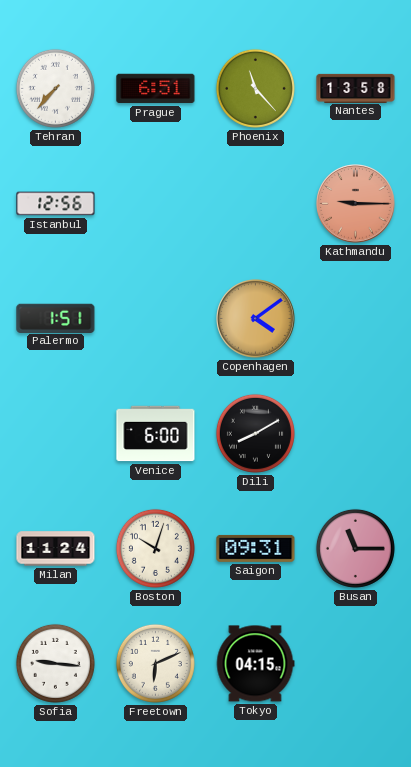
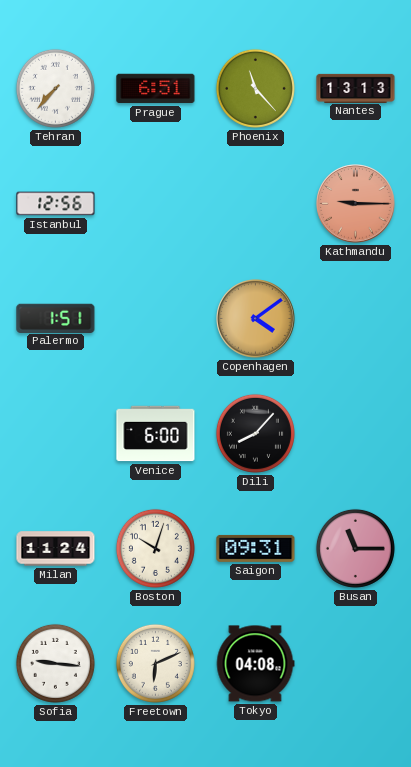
Nantes: 13:58 -> 13:13 (356, 88)
Dili: 8:10 -> 8:07 (255, 433)
Tokyo: 04:15 -> 04:08 (255, 664)
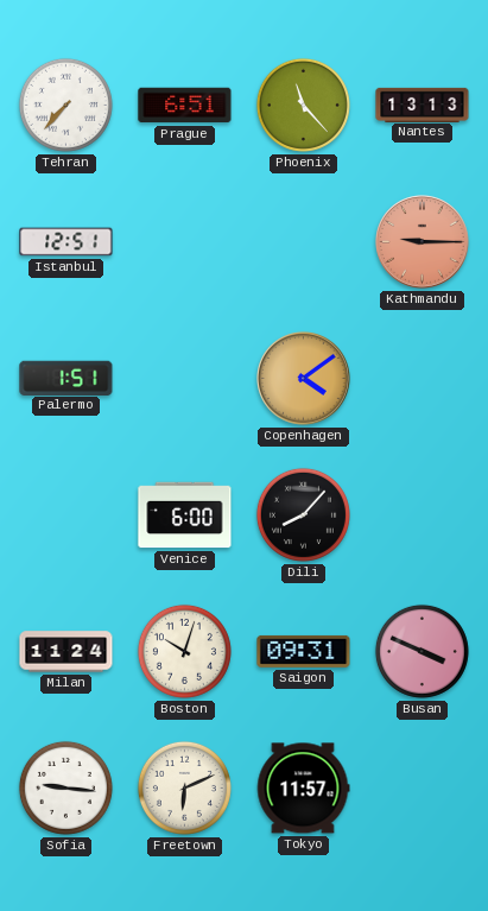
Istanbul: 12:56 -> 12:51 (66, 242)
Busan: 11:15 -> 3:49 (422, 651)
Tokyo: 04:08 -> 11:57 (303, 789)
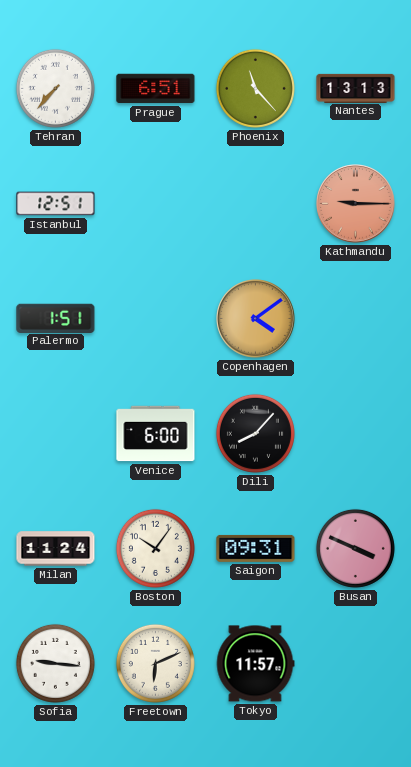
Boston: 10:03 -> 10:06 (155, 548)
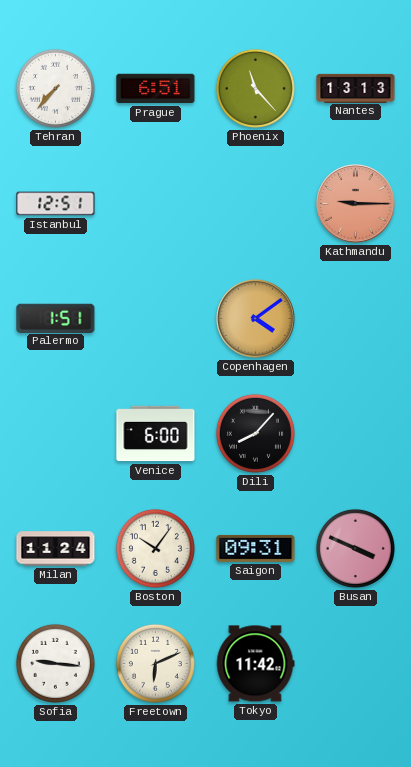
Tokyo: 11:57 -> 11:42 (255, 664)
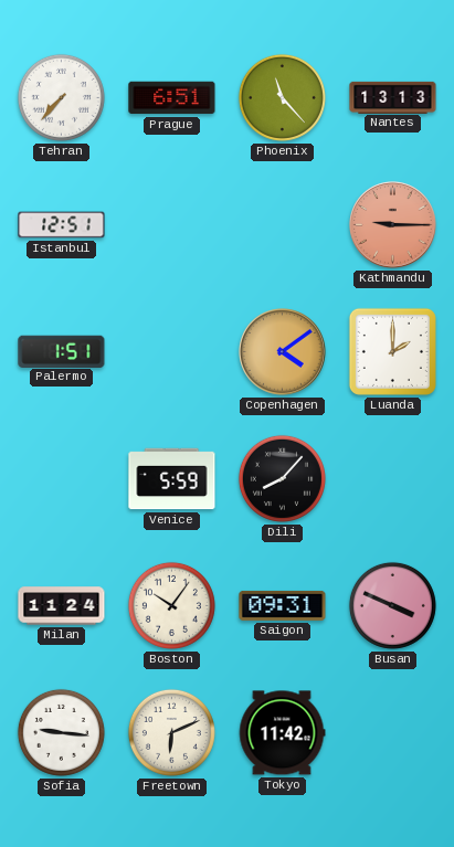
Luanda: none -> 2:00 (392, 351)
Venice: 6:00 -> 5:59 (172, 479)
